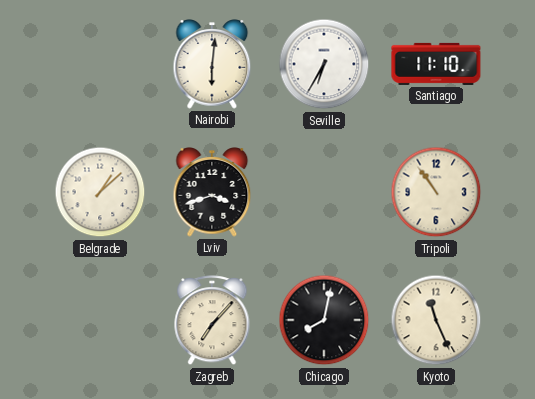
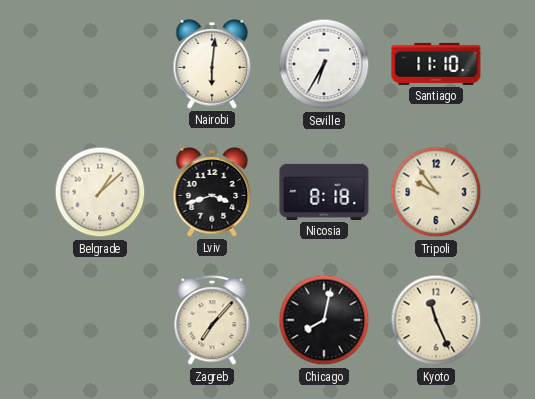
Nicosia: none -> 8:18 (324, 192)
Tripoli: 10:54 -> 9:54 (436, 192)
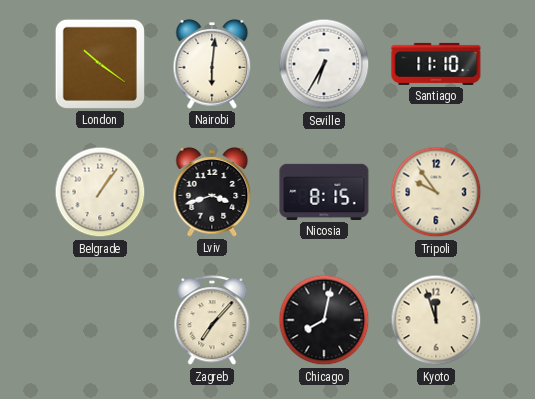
London: none -> 10:21 (100, 64)
Belgrade: 1:08 -> 1:06 (100, 192)
Nicosia: 8:18 -> 8:15 (324, 192)
Kyoto: 11:26 -> 11:57 (436, 320)
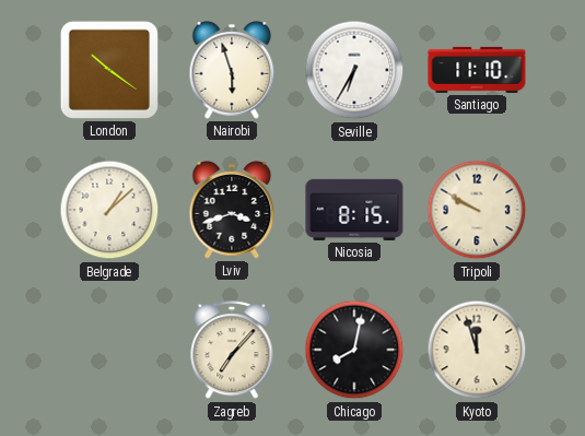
Nairobi: 6:01 -> 5:57 (232, 70)
Belgrade: 1:06 -> 1:08 (109, 210)
Tripoli: 9:54 -> 9:50 (477, 210)
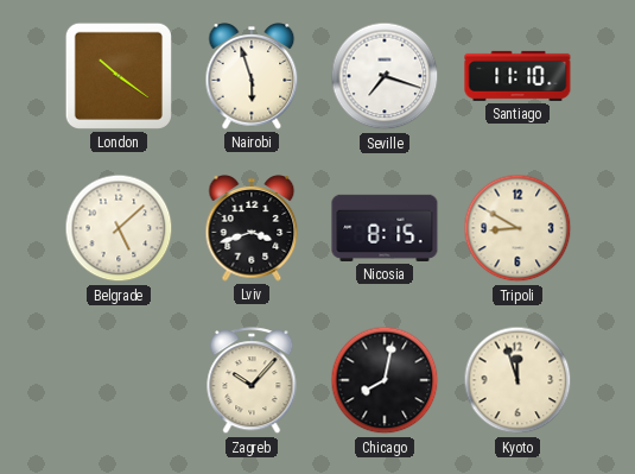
Seville: 6:35 -> 7:18 (385, 76)
Belgrade: 1:08 -> 5:08 (119, 228)
Tripoli: 9:50 -> 8:50 (517, 228)
Zagreb: 7:07 -> 10:07 (252, 381)
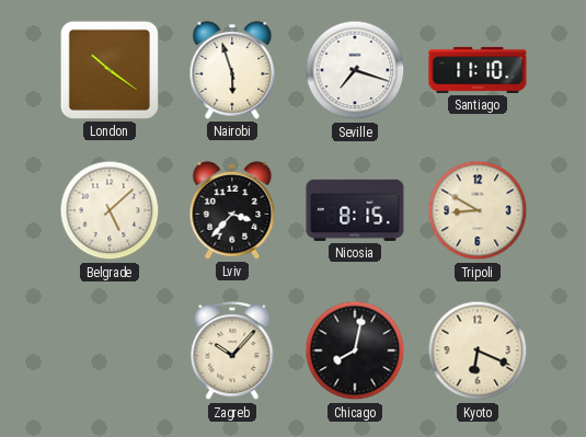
Lviv: 3:42 -> 3:37 (232, 210)
Kyoto: 11:57 -> 6:19 (478, 350)
